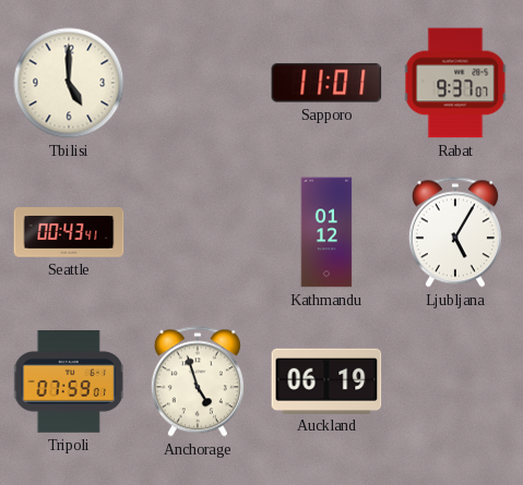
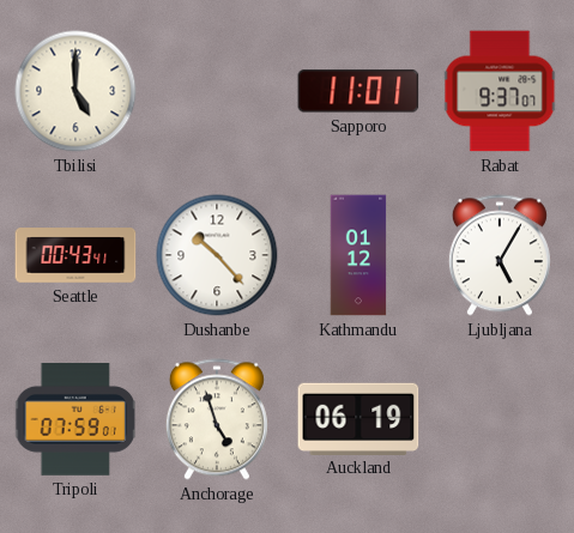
Dushanbe: none -> 10:23 (217, 255)
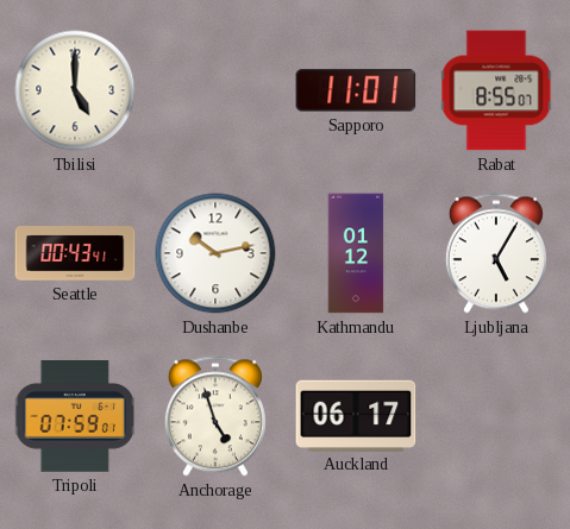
Rabat: 9:37 -> 8:55 (496, 90)
Dushanbe: 10:23 -> 10:13 (215, 253)
Auckland: 06:19 -> 06:17 (356, 415)
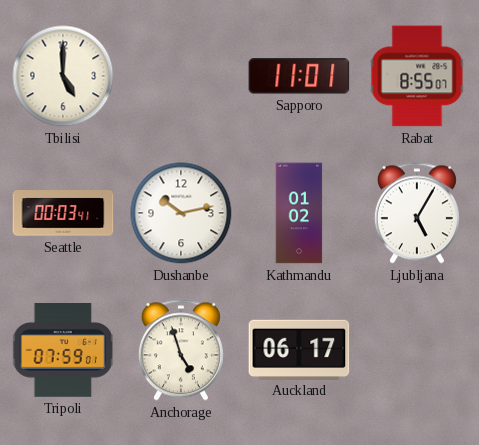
Seattle: 00:43 -> 00:03 (63, 213)
Kathmandu: 01:12 -> 01:02 (299, 213)
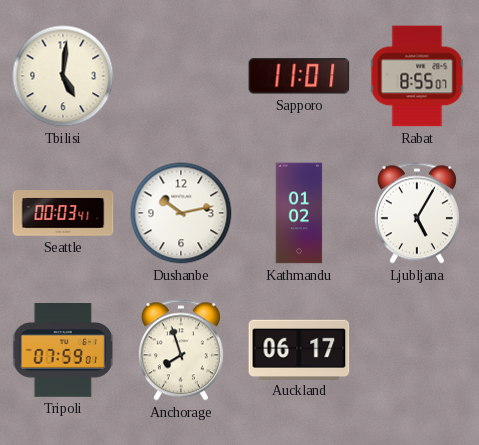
Tbilisi: 5:00 -> 5:01 (63, 76)
Anchorage: 4:57 -> 7:57 (181, 350)
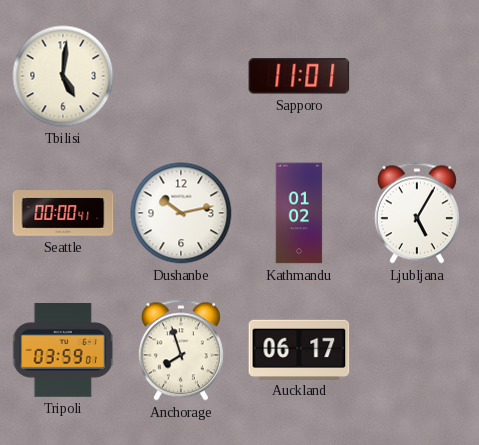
Rabat: 8:55 -> none (417, 76)
Seattle: 00:03 -> 00:00 (63, 213)
Tripoli: 07:59 -> 03:59 (63, 351)
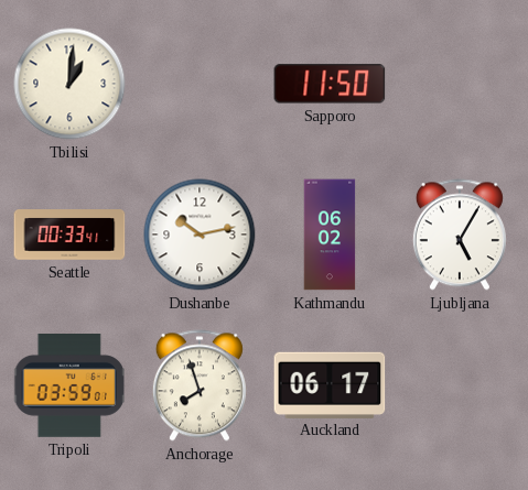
Tbilisi: 5:01 -> 1:01 (69, 84)
Sapporo: 11:01 -> 11:50 (330, 84)
Seattle: 00:00 -> 00:33 (69, 235)
Kathmandu: 01:02 -> 06:02 (330, 235)
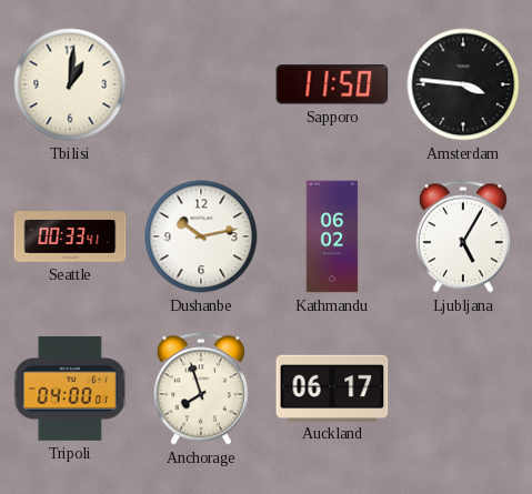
Amsterdam: none -> 3:46 (463, 84)
Tripoli: 03:59 -> 04:00 (70, 390)
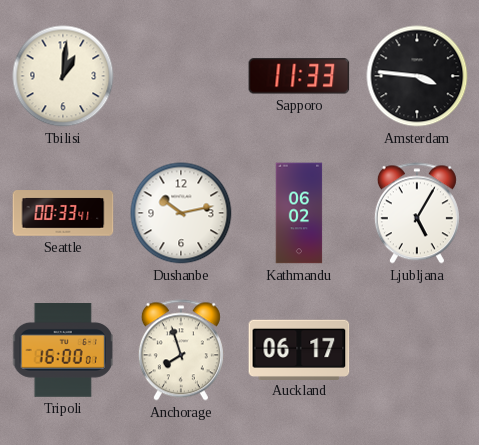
Sapporo: 11:50 -> 11:33 (299, 76)
Tripoli: 04:00 -> 16:00 (63, 351)
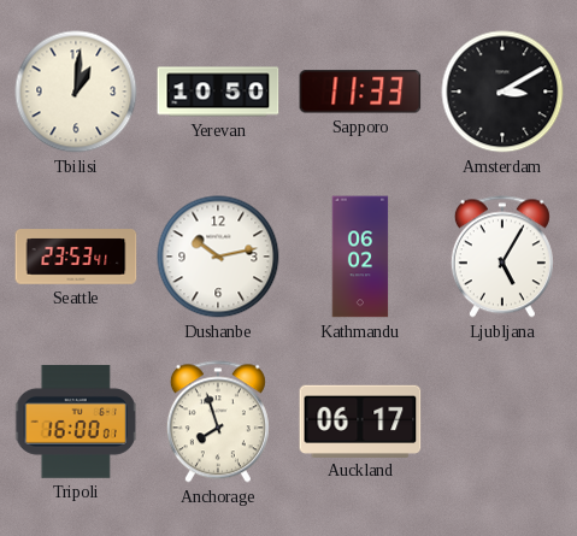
Yerevan: none -> 10:50 (218, 92)
Amsterdam: 3:46 -> 3:10 (502, 92)
Seattle: 00:33 -> 23:53 (76, 257)
